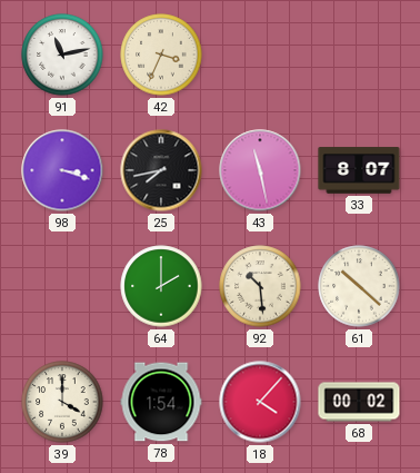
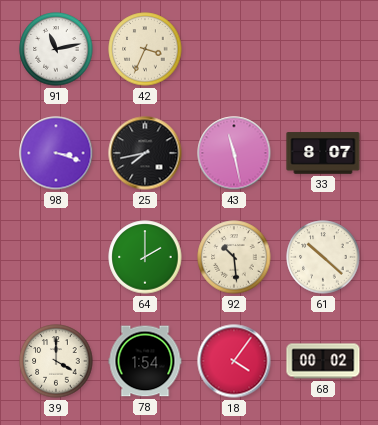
18: 4:07 -> 4:06 (234, 361)
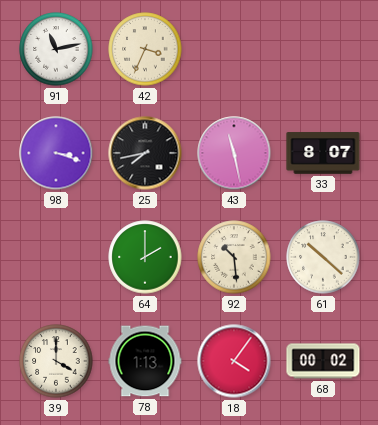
78: 1:54 -> 1:13 (145, 361)
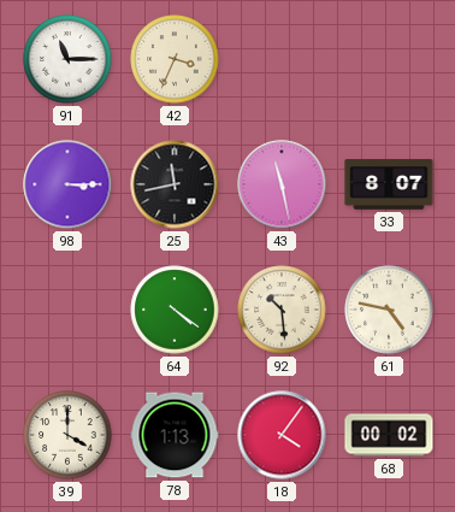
91: 11:13 -> 11:15 (67, 59)
98: 3:18 -> 3:15 (67, 184)
25: 7:43 -> 11:43 (175, 184)
64: 2:00 -> 4:21 (175, 310)
61: 10:22 -> 4:47 (389, 310)
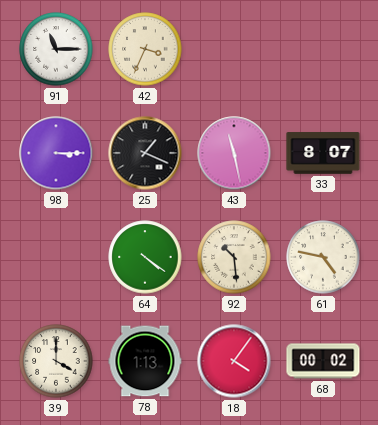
25: 11:43 -> 1:19 (145, 153)
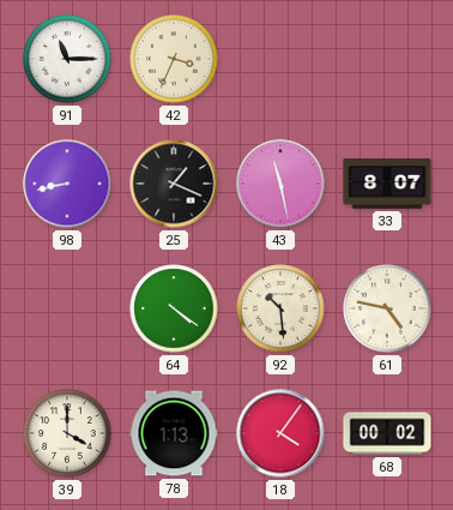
98: 3:15 -> 8:43 (67, 184)
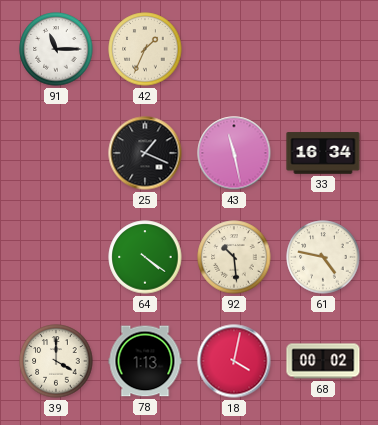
42: 3:34 -> 1:34 (145, 49)
98: 8:43 -> none (67, 184)
33: 8:07 -> 16:34 (323, 153)
18: 4:06 -> 4:02 (234, 361)
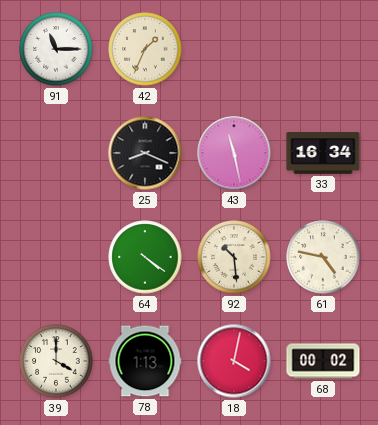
25: 1:19 -> 8:19 (145, 153)
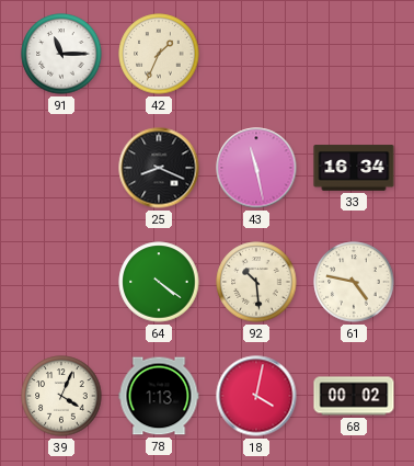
39: 4:00 -> 4:04 (61, 396)
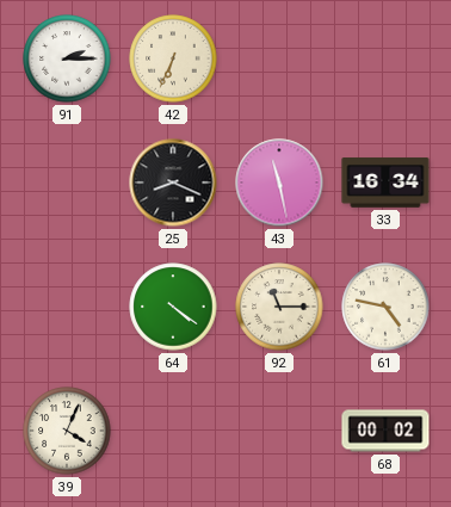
91: 11:15 -> 2:15 (67, 58)
42: 1:34 -> 6:34 (173, 58)
92: 10:29 -> 11:15 (279, 307)
78: 1:13 -> none (159, 396)
18: 4:02 -> none (256, 396)
